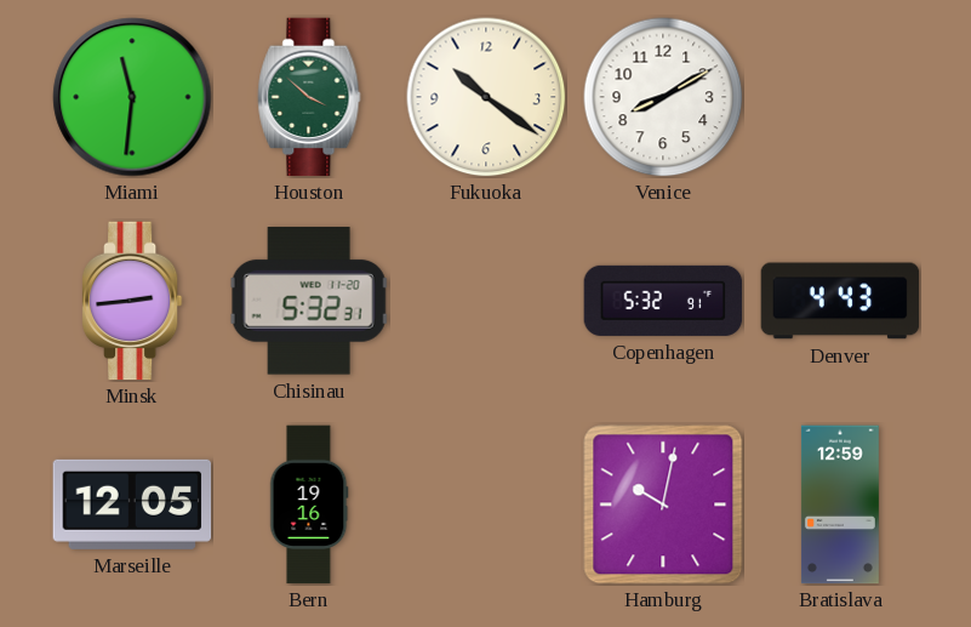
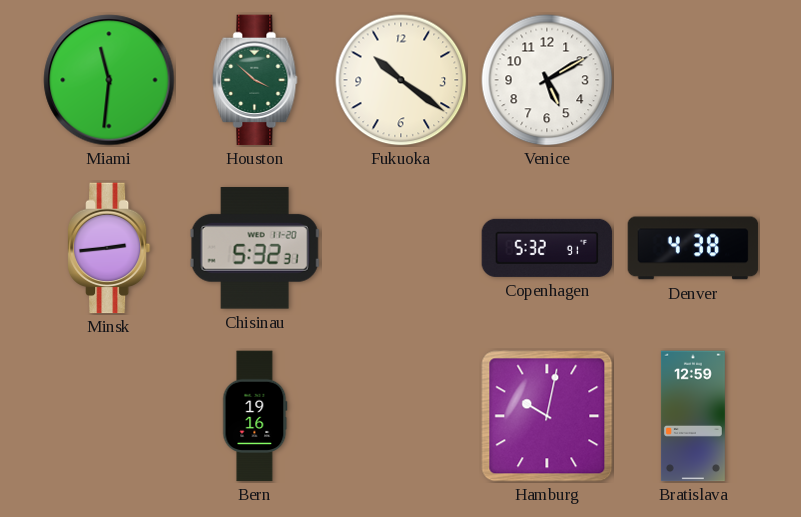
Venice: 8:10 -> 5:10 (547, 80)
Denver: 4:43 -> 4:38 (693, 248)
Marseille: 12:05 -> none (132, 505)
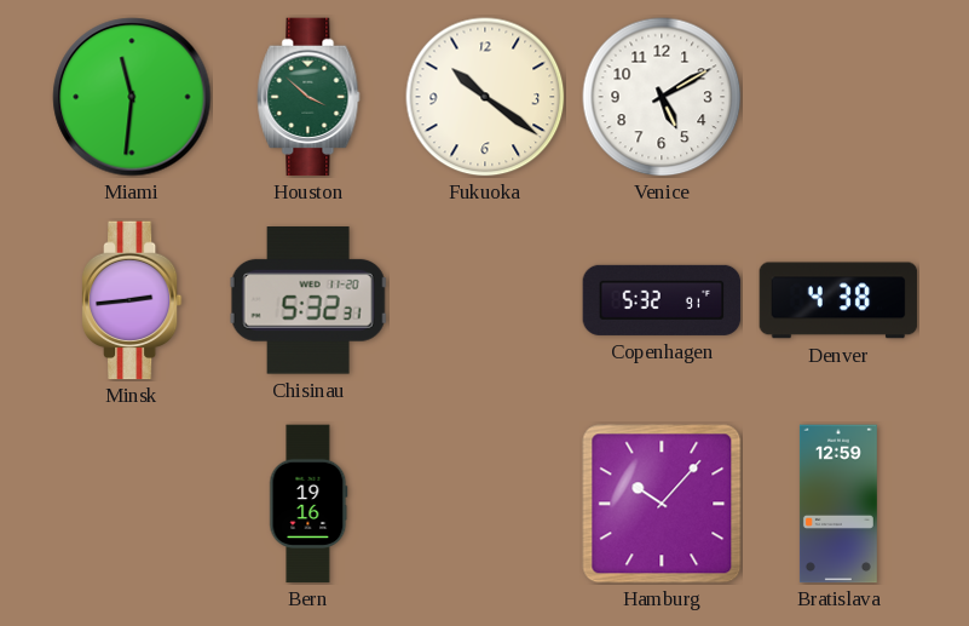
Hamburg: 10:02 -> 10:07 (662, 504)
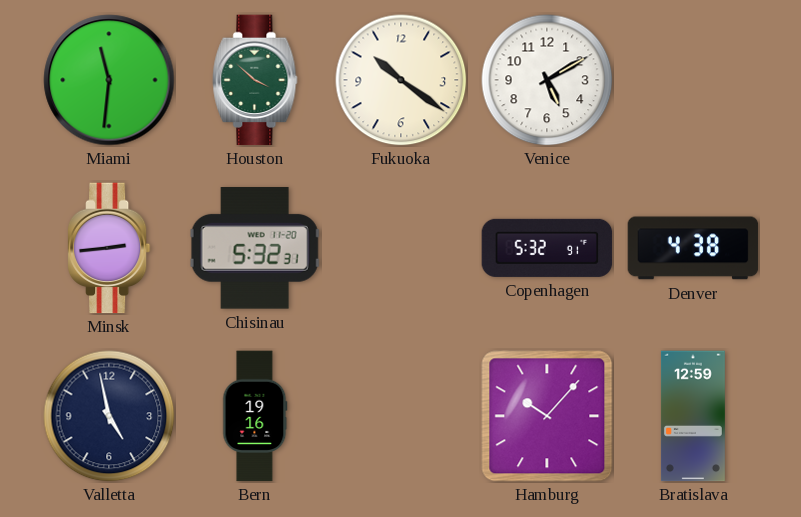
Valletta: none -> 4:58 (109, 416)
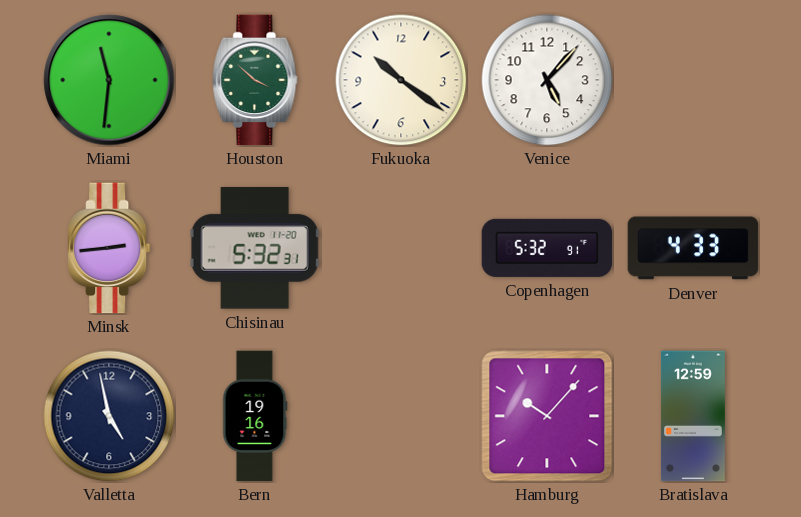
Venice: 5:10 -> 5:07 (547, 80)
Denver: 4:38 -> 4:33 (693, 248)
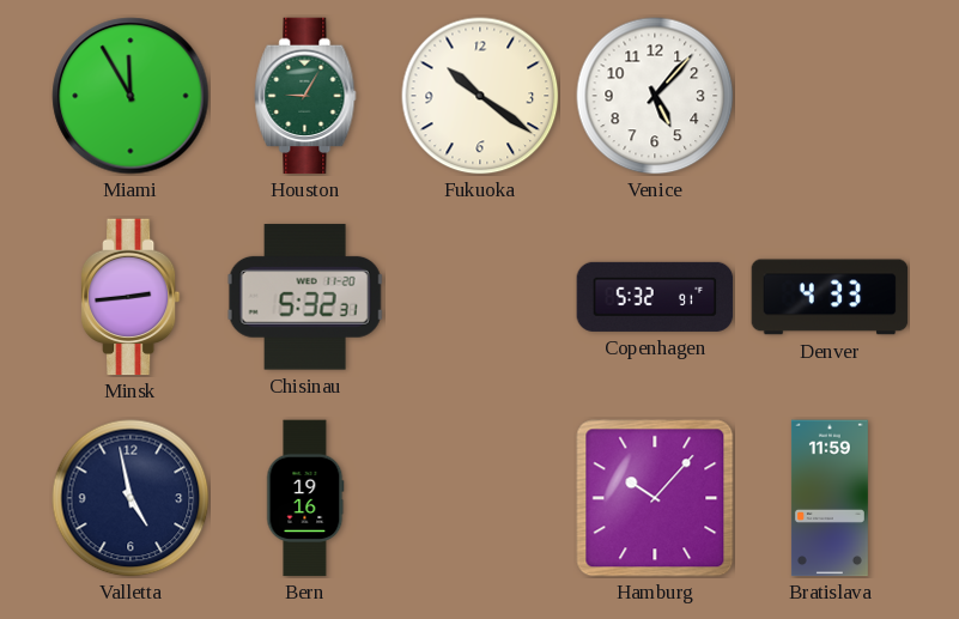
Miami: 11:31 -> 11:55 (131, 96)
Houston: 3:52 -> 9:05 (305, 96)
Bratislava: 12:59 -> 11:59 (830, 498)
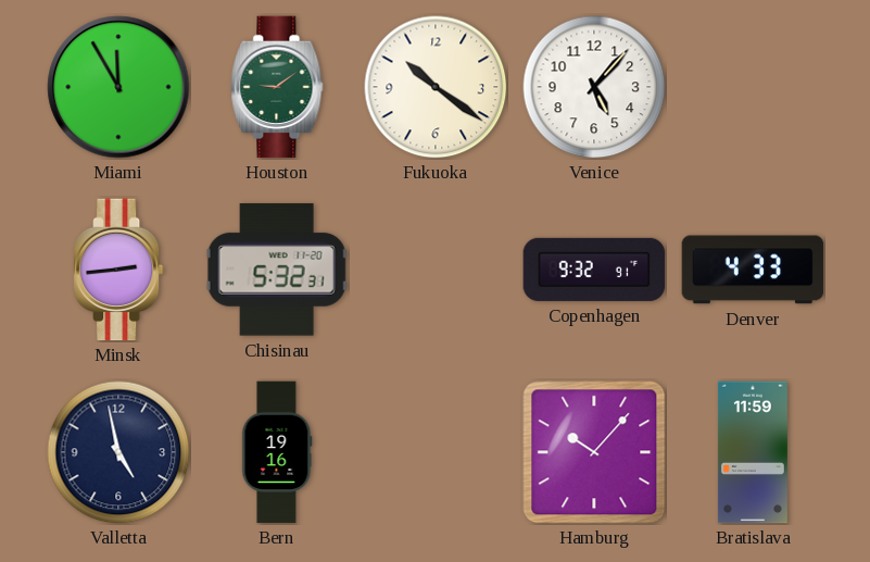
Houston: 9:05 -> 9:09 (277, 87)
Copenhagen: 5:32 -> 9:32 (594, 270)
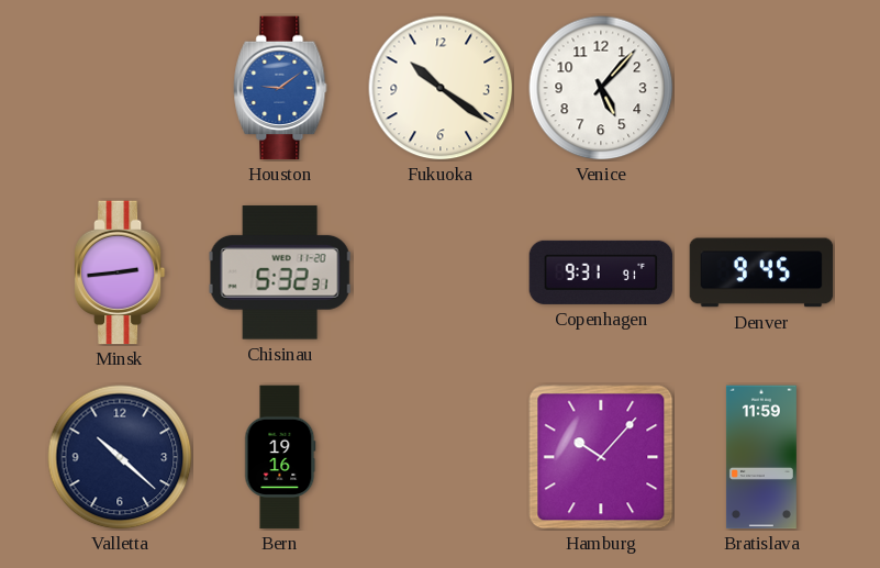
Miami: 11:55 -> none (118, 87)
Houston dial: green -> blue (280, 88)
Copenhagen: 9:32 -> 9:31 (601, 272)
Denver: 4:33 -> 9:45 (761, 272)
Valletta: 4:58 -> 10:22 (120, 457)
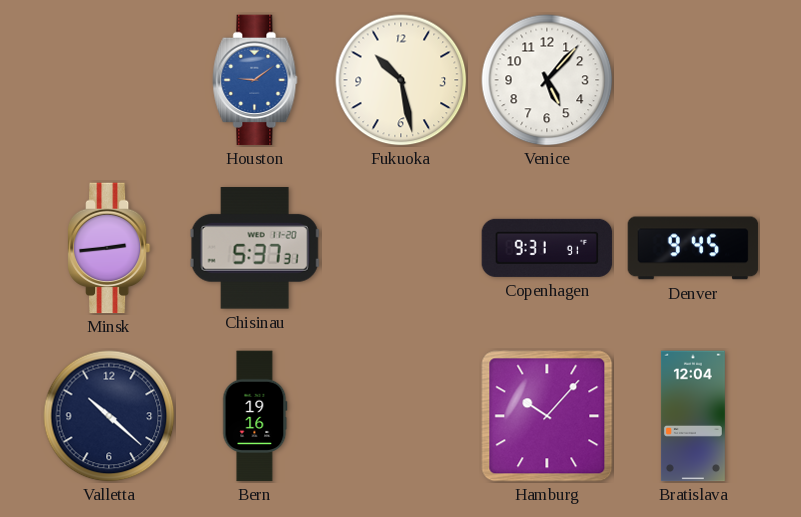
Fukuoka: 10:21 -> 10:28 (401, 80)
Chisinau: 5:32 -> 5:37 (255, 248)
Bratislava: 11:59 -> 12:04 (693, 416)
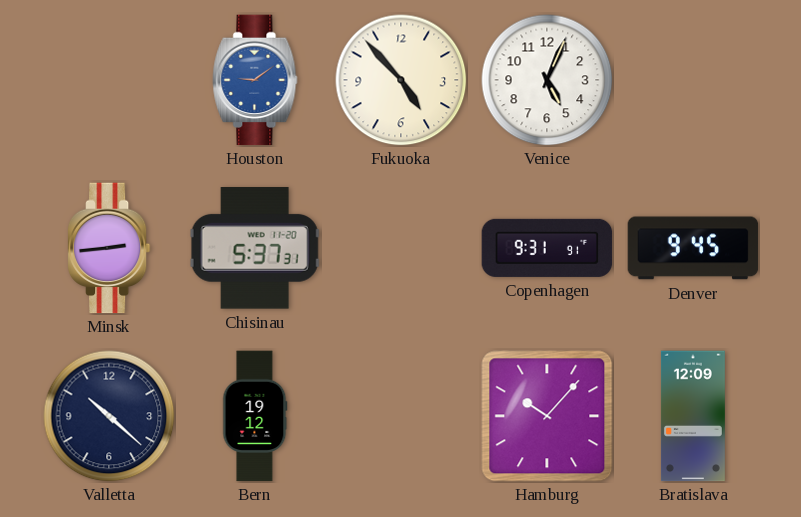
Fukuoka: 10:28 -> 4:53 (401, 80)
Venice: 5:07 -> 5:04 (547, 80)
Bern: 19:16 -> 19:12 (255, 416)
Bratislava: 12:04 -> 12:09 (693, 416)
